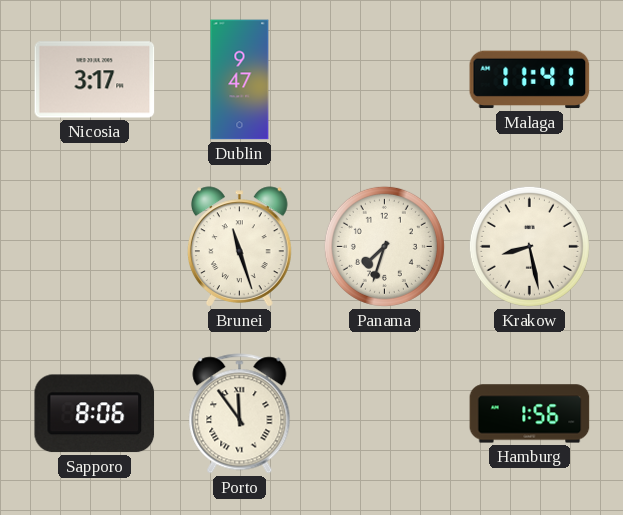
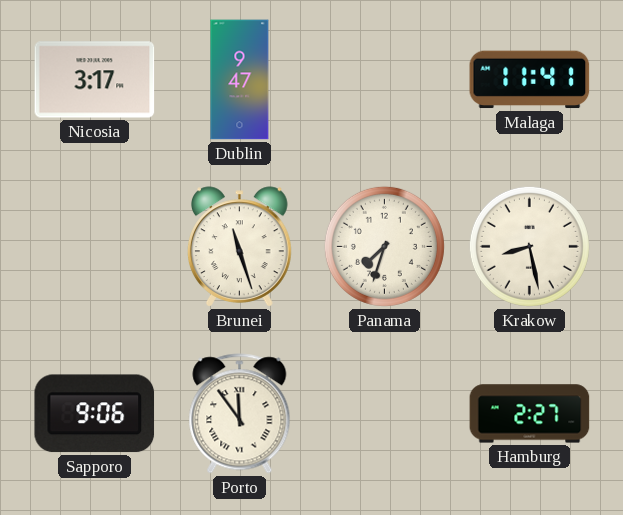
Sapporo: 8:06 -> 9:06 (95, 414)
Hamburg: 1:56 -> 2:27 (530, 414)
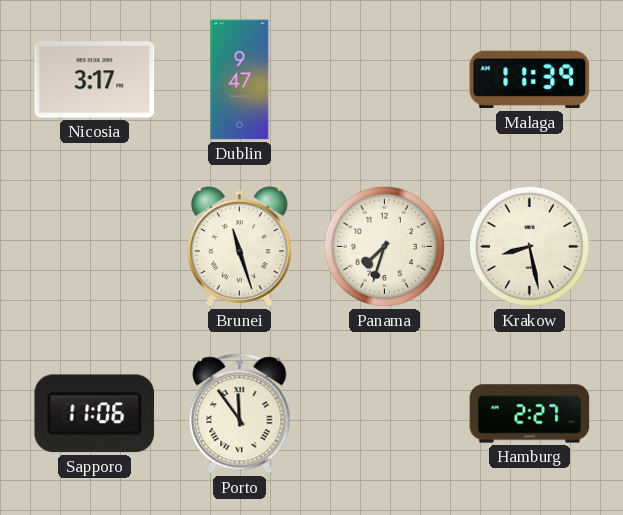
Malaga: 11:41 -> 11:39 (530, 80)
Sapporo: 9:06 -> 11:06 (95, 414)
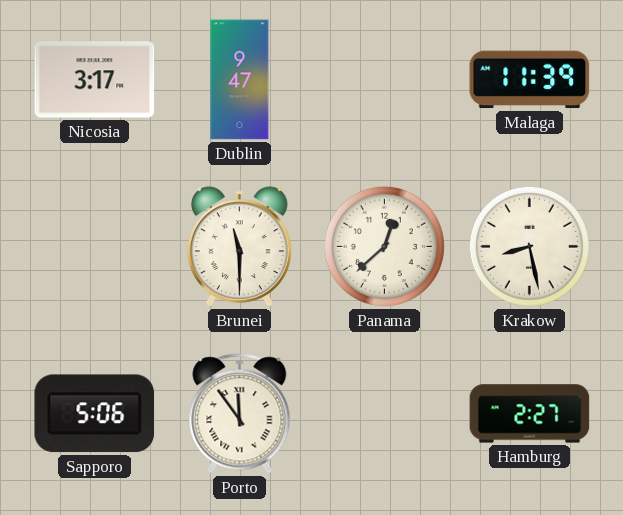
Brunei: 11:27 -> 11:30 (240, 247)
Panama: 7:33 -> 12:38 (384, 246)
Sapporo: 11:06 -> 5:06 (95, 414)
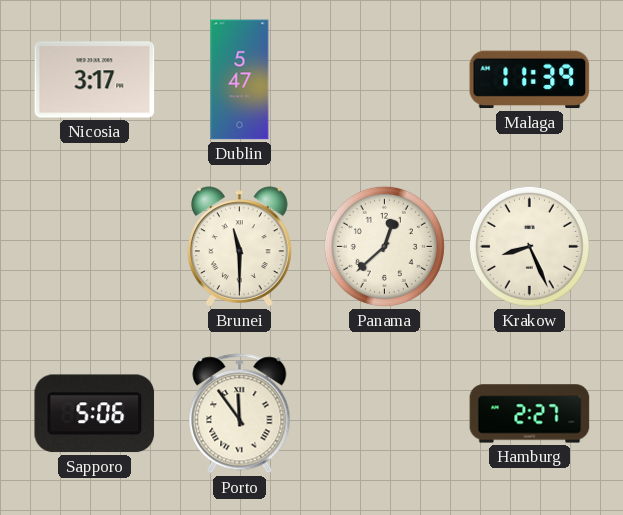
Dublin: 9:47 -> 5:47 (240, 80)
Krakow: 8:28 -> 8:26 (529, 246)
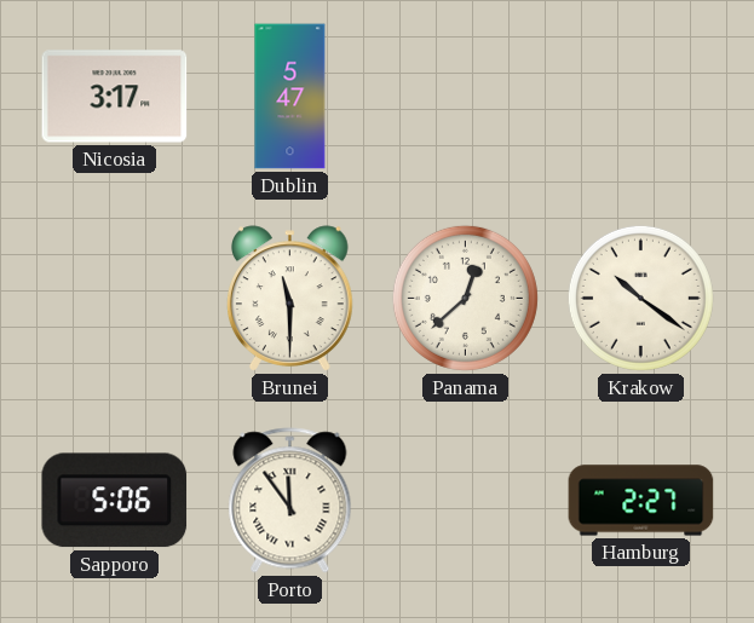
Malaga: 11:39 -> none (530, 80)
Krakow: 8:26 -> 10:21 (640, 298)
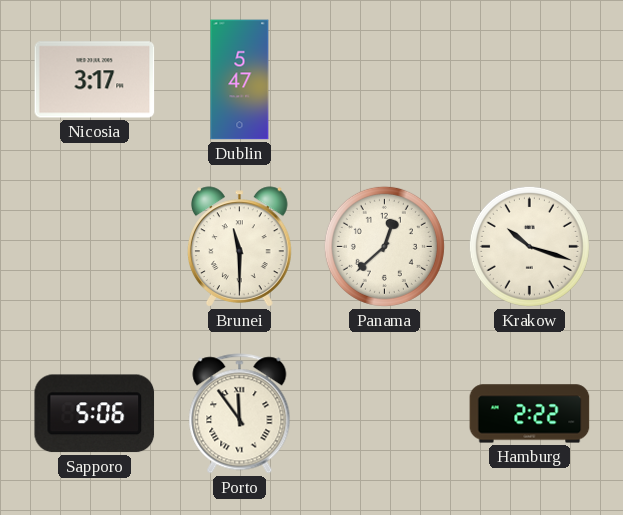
Krakow: 10:21 -> 10:18 (529, 246)
Hamburg: 2:27 -> 2:22 (530, 414)
